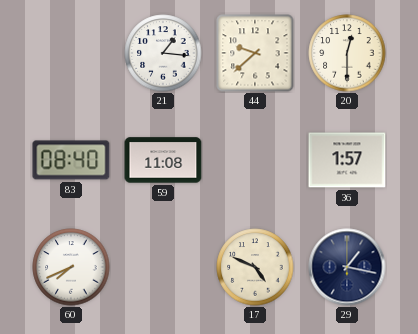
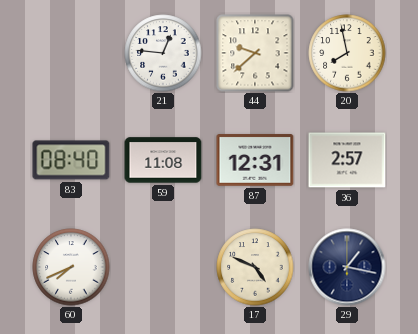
21: 1:16 -> 12:46 (163, 53)
20: 12:30 -> 7:58 (347, 53)
87: none -> 12:31 (255, 160)
36: 1:57 -> 2:57 (347, 160)
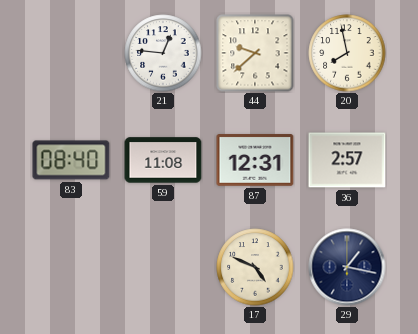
60: 7:41 -> none (71, 267)
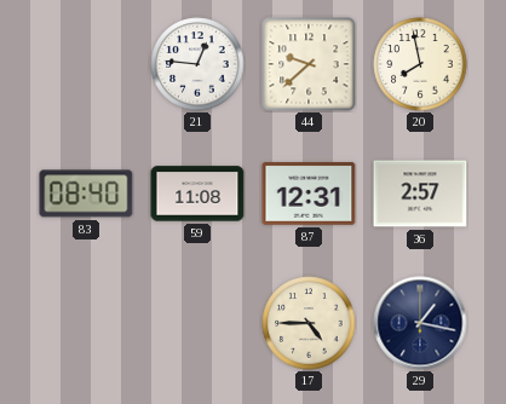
17: 4:49 -> 4:45 (309, 323)
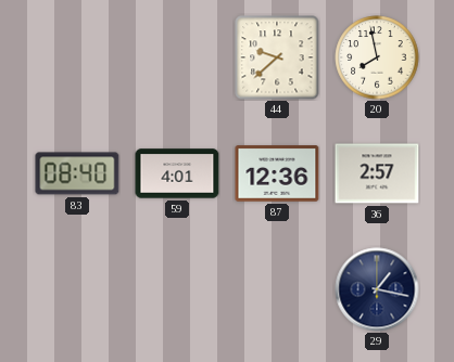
21: 12:46 -> none (197, 64)
59: 11:08 -> 4:01 (177, 173)
87: 12:31 -> 12:36 (277, 173)
17: 4:45 -> none (309, 323)
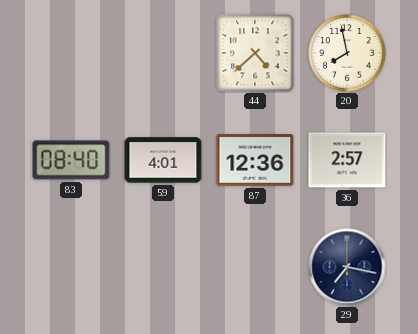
44: 9:38 -> 4:38 (255, 53)
29: 1:17 -> 7:17 (347, 267)
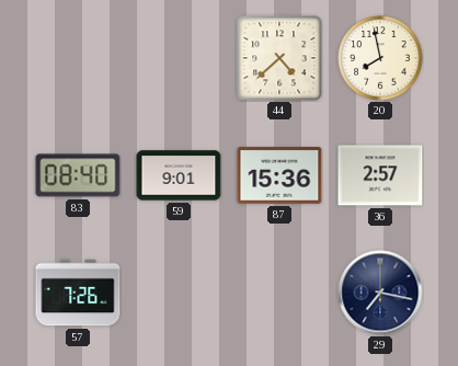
59: 4:01 -> 9:01 (179, 175)
87: 12:36 -> 15:36 (279, 175)
57: none -> 7:26 (78, 293)
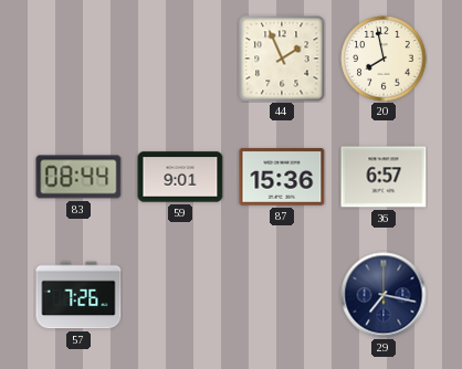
44: 4:38 -> 1:56 (282, 59)
83: 08:40 -> 08:44 (78, 177)
36: 2:57 -> 6:57 (384, 177)
